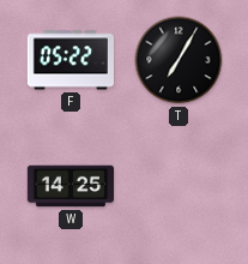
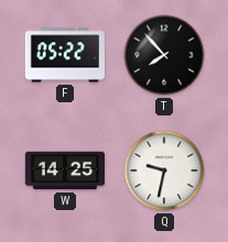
T: 7:05 -> 7:53 (164, 55)
Q: none -> 9:32 (164, 170)
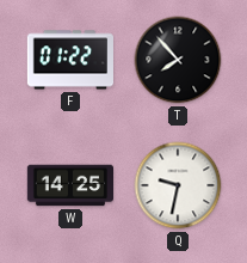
F: 05:22 -> 01:22 (69, 60)
